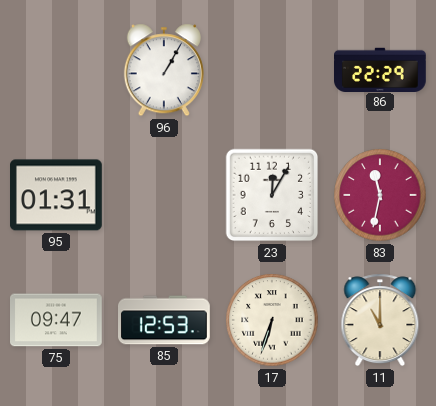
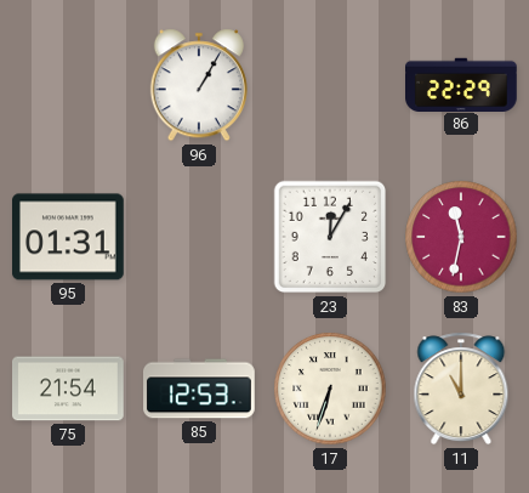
75: 09:47 -> 21:54 (69, 389)
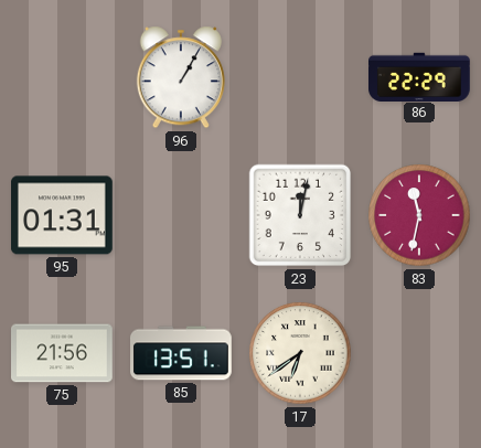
23: 12:05 -> 12:02 (300, 215)
75: 21:54 -> 21:56 (63, 353)
85: 12:53 -> 13:51 (182, 353)
17: 6:33 -> 6:39 (300, 353)
11: 11:00 -> none (461, 389)
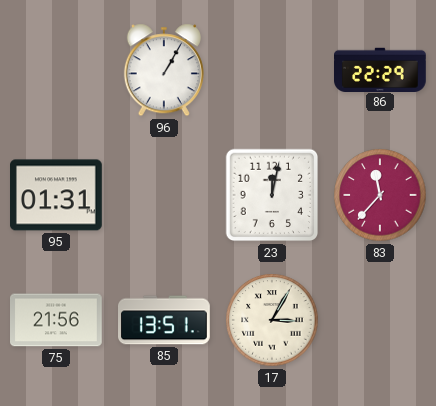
83: 11:32 -> 11:37 (380, 195)
17: 6:39 -> 3:05 (272, 320)
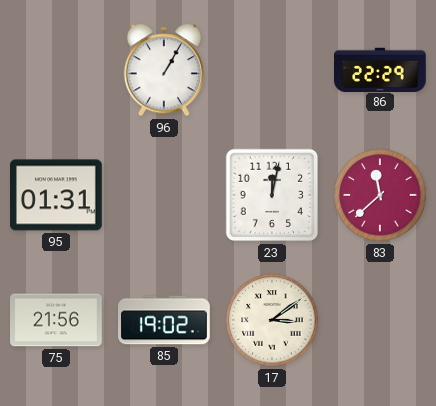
83: 11:37 -> 11:38 (380, 195)
85: 13:51 -> 19:02 (165, 320)
17: 3:05 -> 3:09 (272, 320)
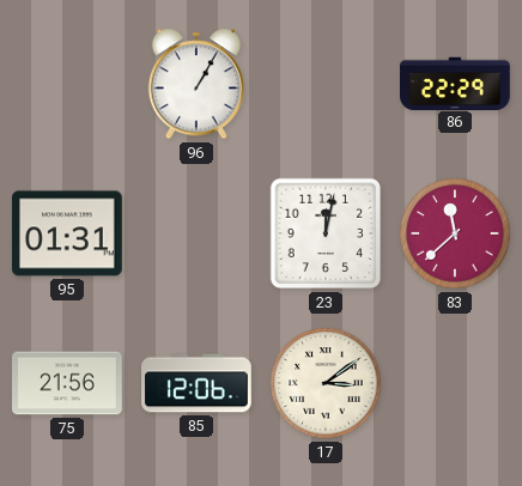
85: 19:02 -> 12:06 (198, 383)
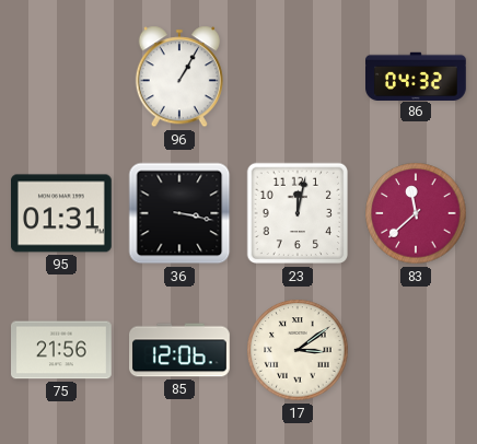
86: 22:29 -> 04:32 (417, 75)
36: none -> 3:17 (179, 213)
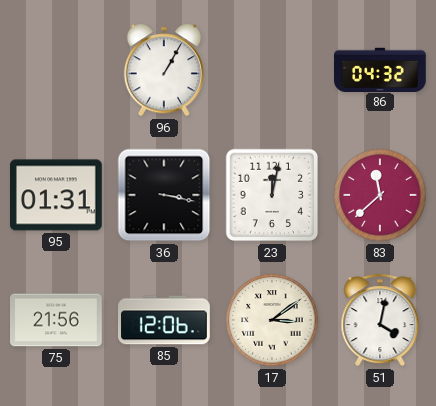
51: none -> 4:02 (380, 320)
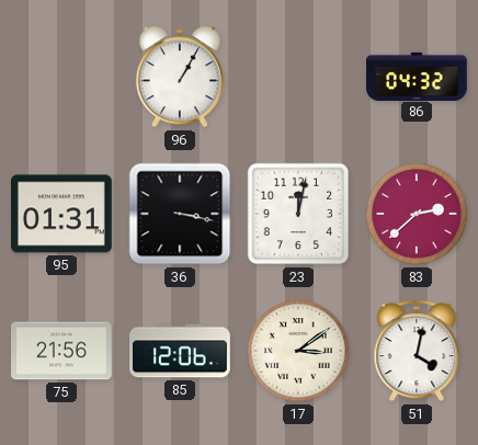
83: 11:38 -> 2:38 (417, 214)
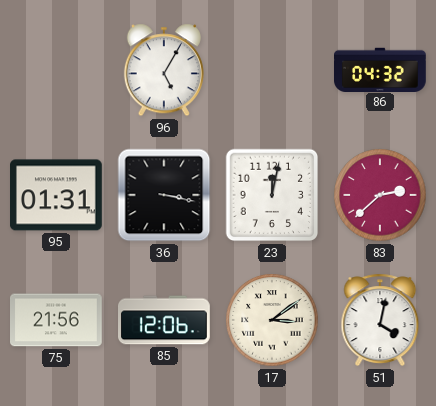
96: 1:05 -> 5:05 (164, 70)
